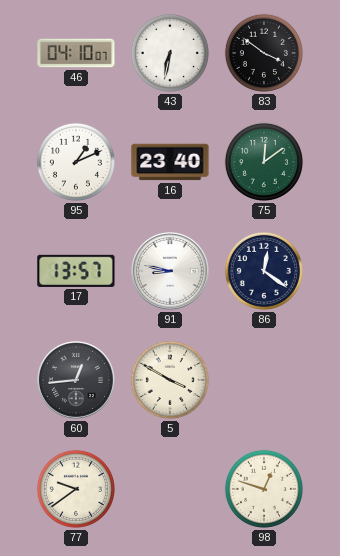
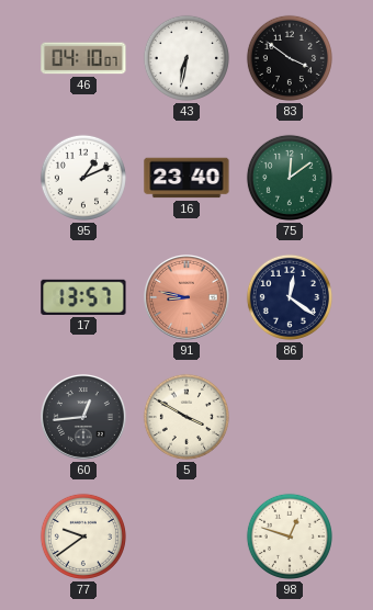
91 dial: white -> salmon (188, 298)
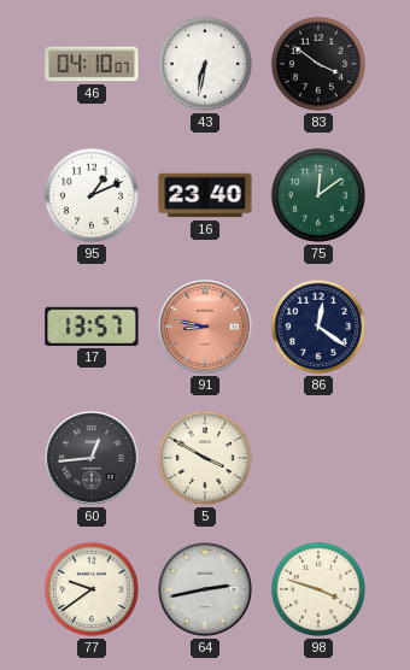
64: none -> 2:43 (206, 590)
98: 12:48 -> 3:48 (318, 589)
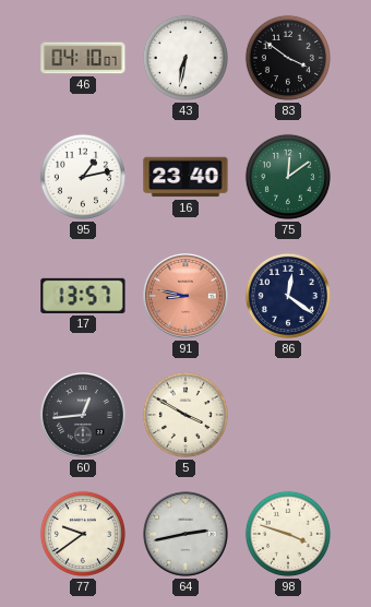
95: 1:11 -> 1:13 (83, 177)
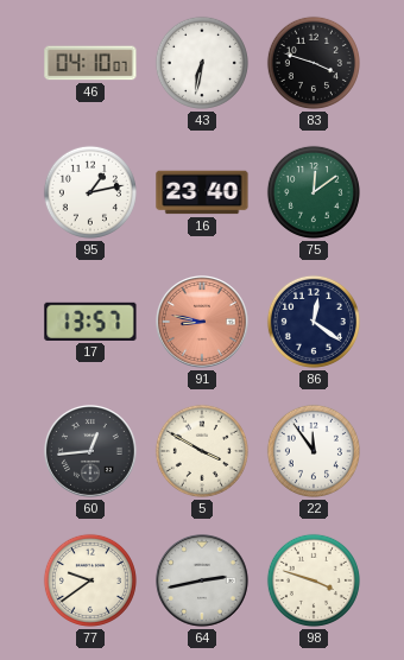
83: 3:51 -> 3:48 (314, 63)
22: none -> 11:54 (314, 451)
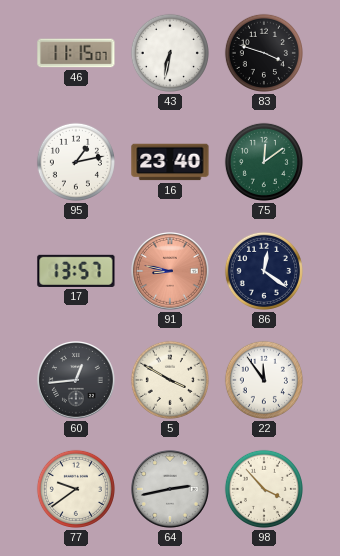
46: 04:10 -> 11:15 (76, 53)
98: 3:48 -> 3:53 (264, 489)
